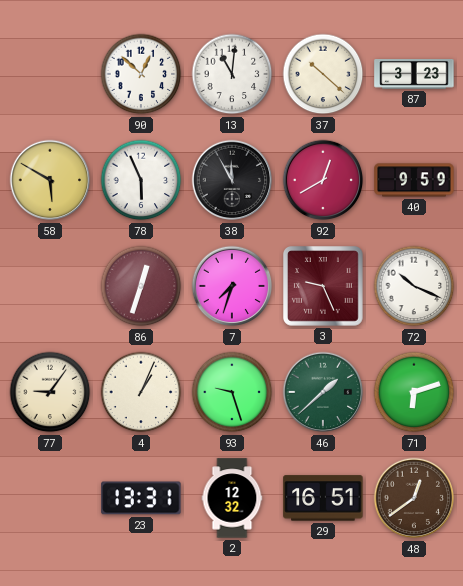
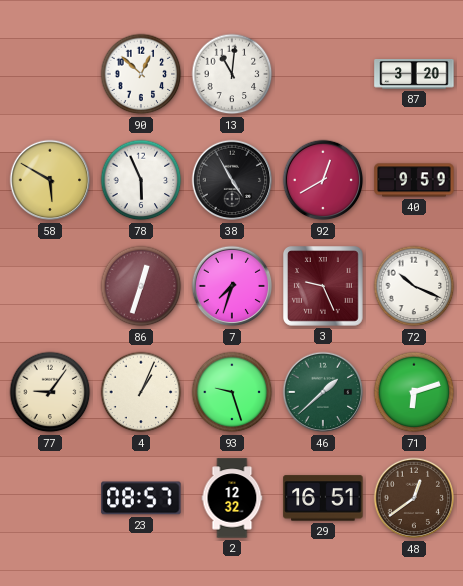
37: 10:22 -> none (323, 74)
87: 3:23 -> 3:20 (414, 75)
38: 11:55 -> 4:55 (232, 180)
23: 13:31 -> 08:57 (141, 498)
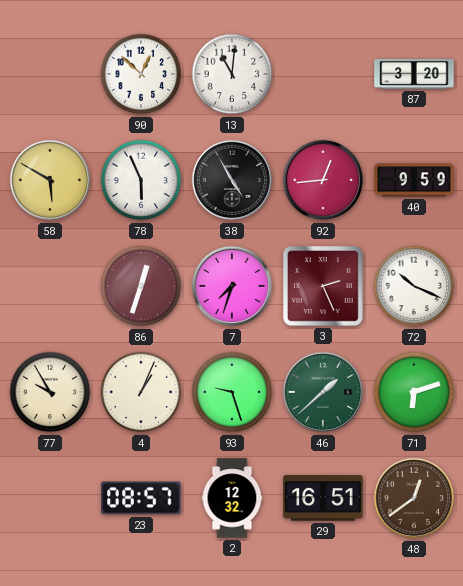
92: 12:40 -> 12:44 (323, 180)
3: 9:26 -> 2:26 (324, 287)
77: 9:06 -> 9:55 (50, 392)
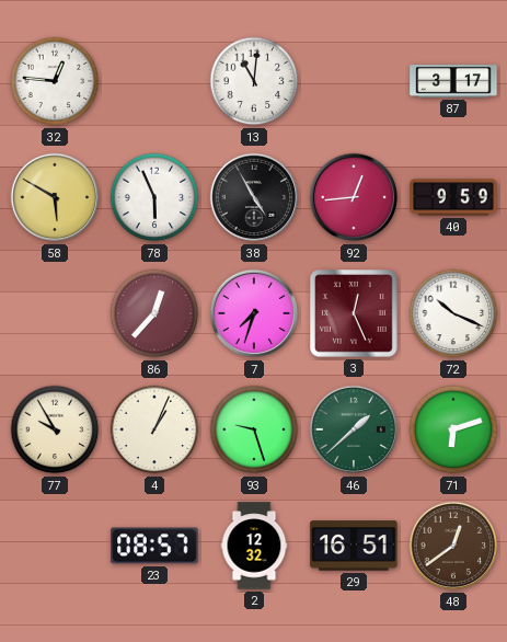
32: none -> 12:46 (55, 81)
90: 12:52 -> none (141, 74)
87: 3:20 -> 3:17 (453, 82)
86: 12:33 -> 12:37 (154, 313)
3: 2:26 -> 12:26 (355, 314)
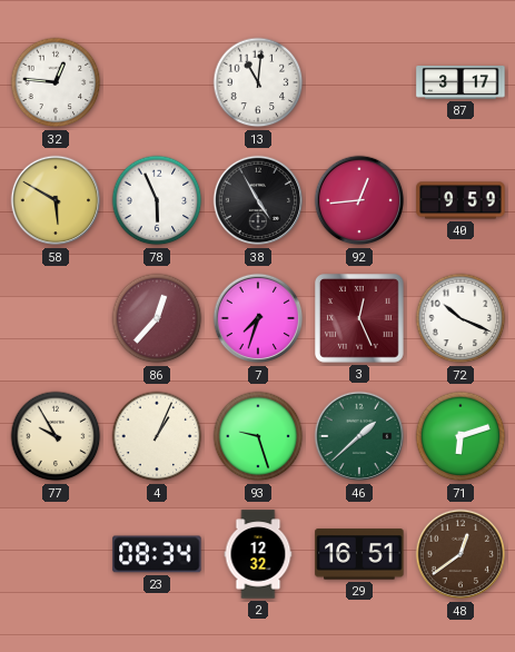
23: 08:57 -> 08:34 (157, 554)
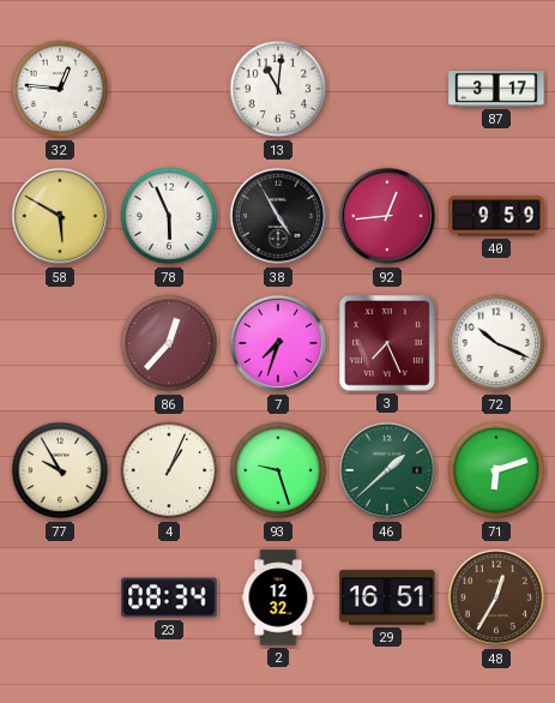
3: 12:26 -> 7:26 (388, 344)
48: 12:39 -> 12:35 (496, 597)
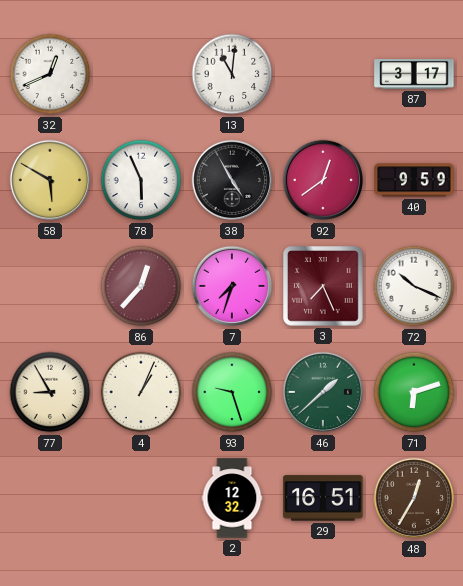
32: 12:46 -> 12:41 (50, 74)
92: 12:44 -> 12:39 (323, 180)
77: 9:55 -> 8:55 (50, 392)
23: 08:34 -> none (169, 597)
